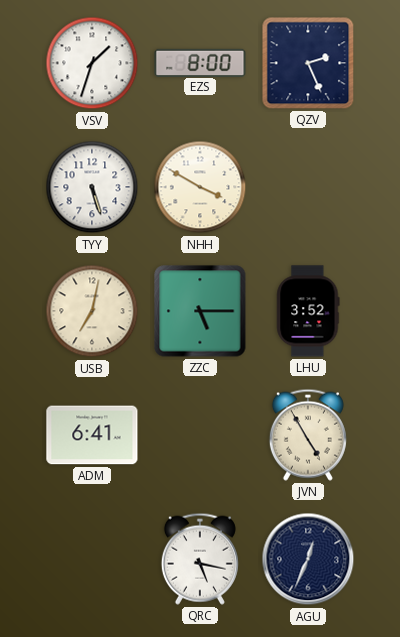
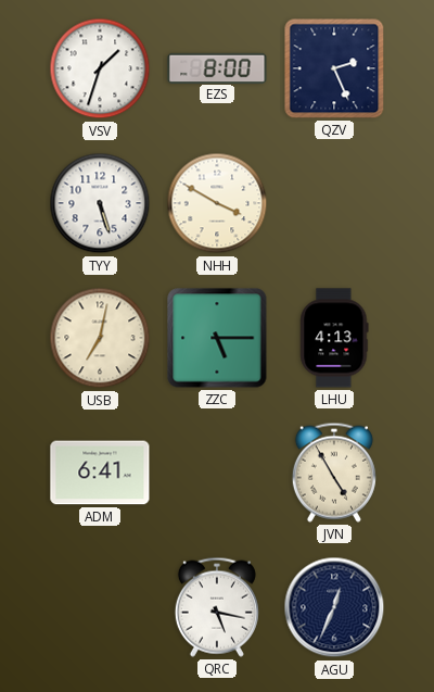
LHU: 3:52 -> 4:13 (334, 338)
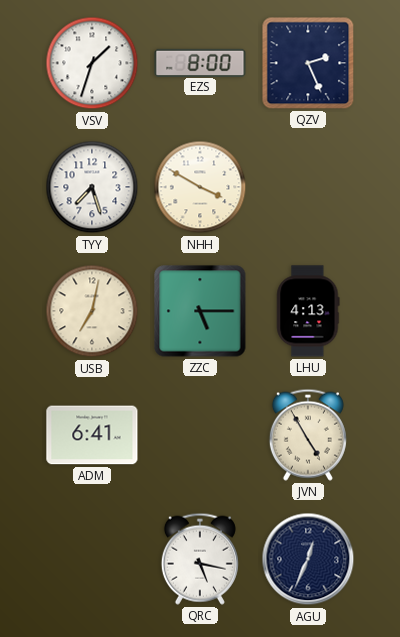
TYY: 5:27 -> 7:27 (92, 187)
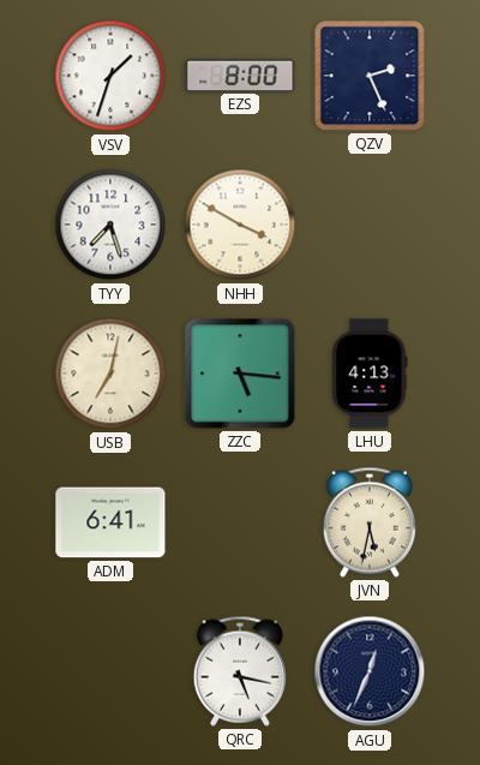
ZZC: 5:15 -> 5:16 (240, 373)
JVN: 4:55 -> 5:32 (370, 522)
